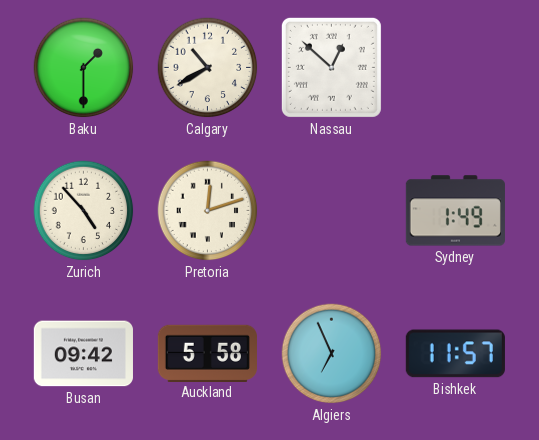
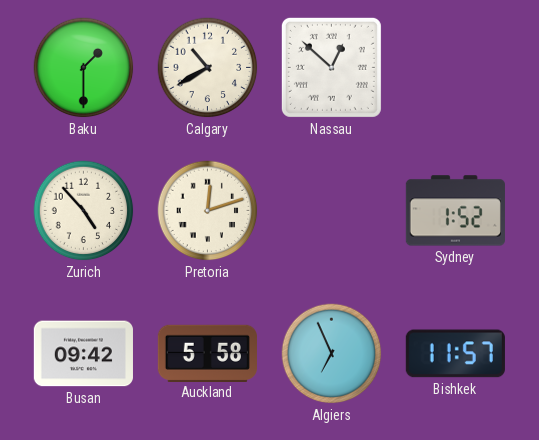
Sydney: 1:49 -> 1:52 (455, 211)
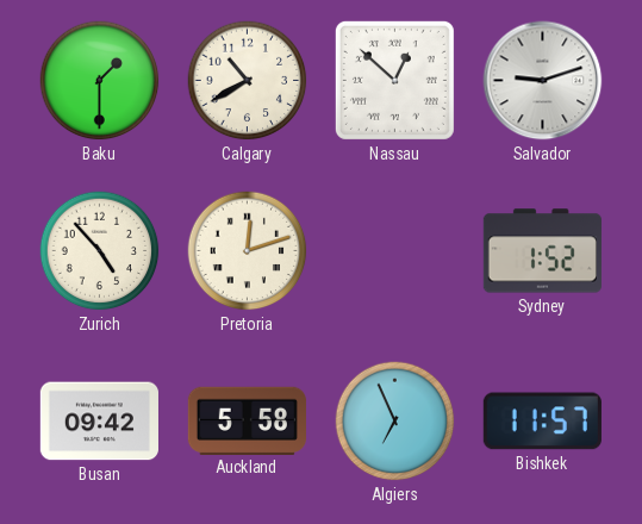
Salvador: none -> 9:12 (543, 81)
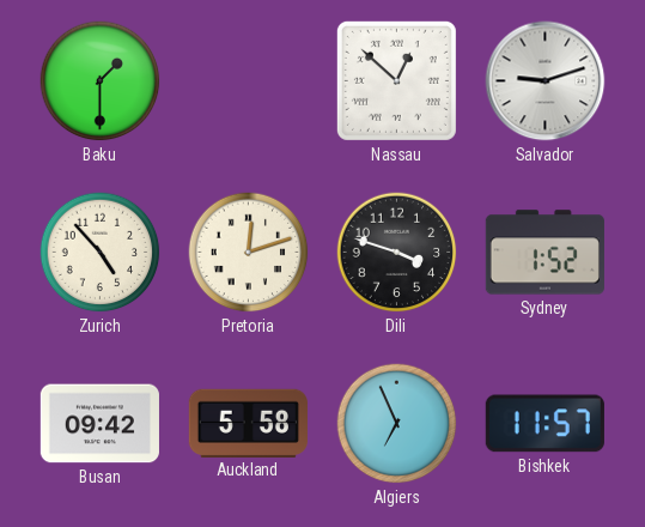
Calgary: 10:40 -> none (248, 81)
Dili: none -> 3:48 (397, 253)
